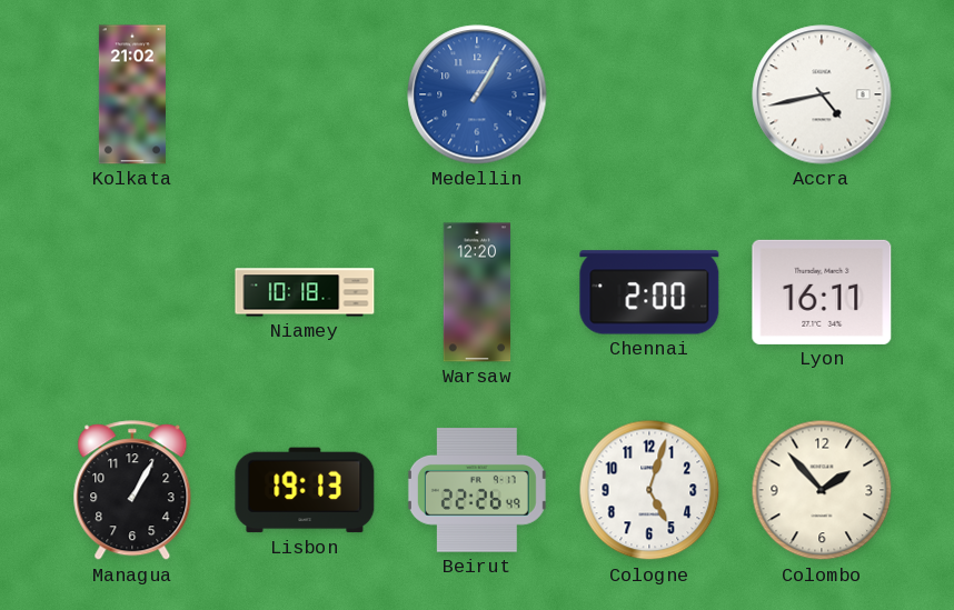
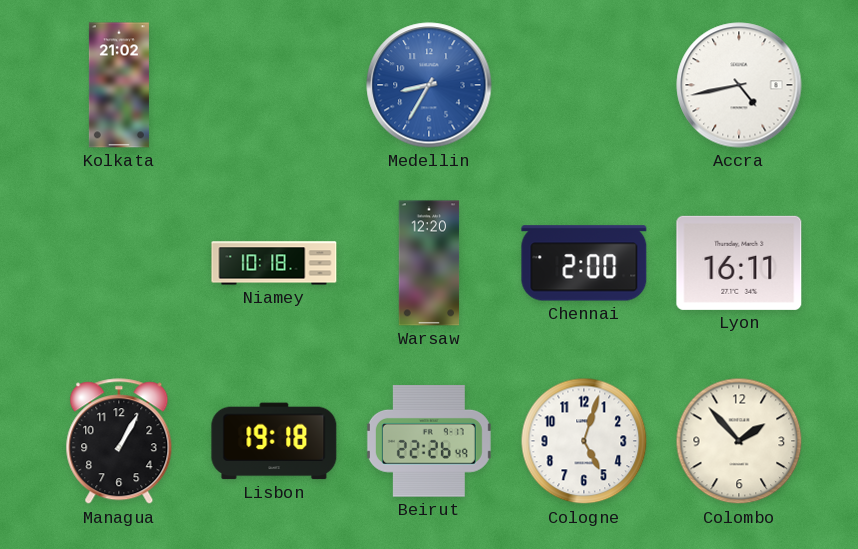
Medellin: 1:05 -> 8:35 (429, 85)
Lisbon: 19:13 -> 19:18 (274, 441)
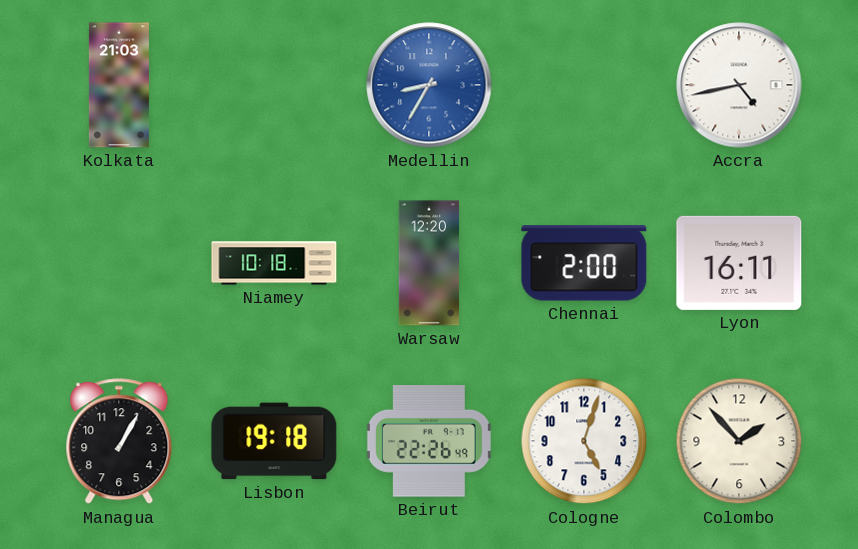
Kolkata: 21:02 -> 21:03 (119, 85)
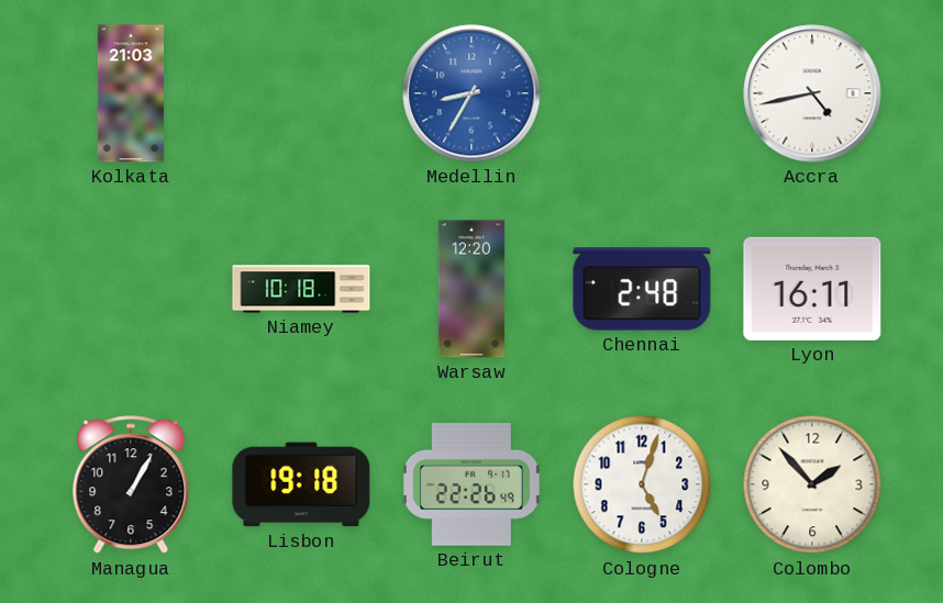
Chennai: 2:00 -> 2:48 (642, 289)
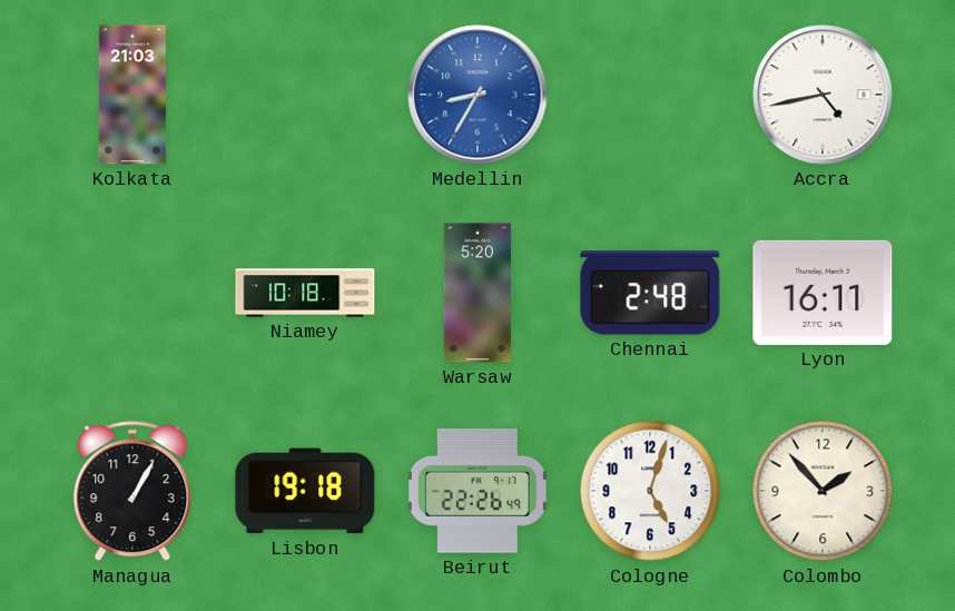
Warsaw: 12:20 -> 5:20 (477, 293)
